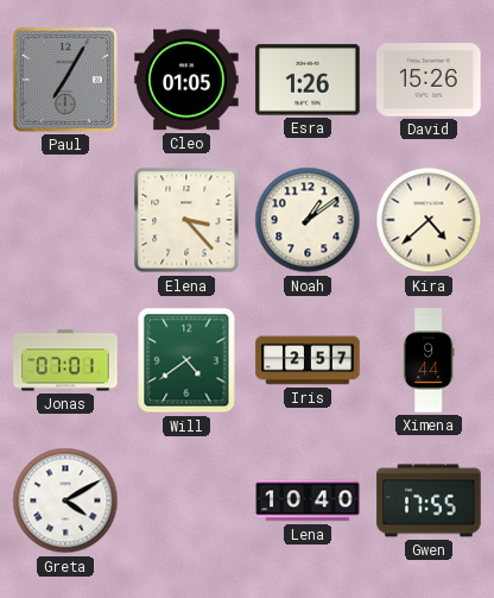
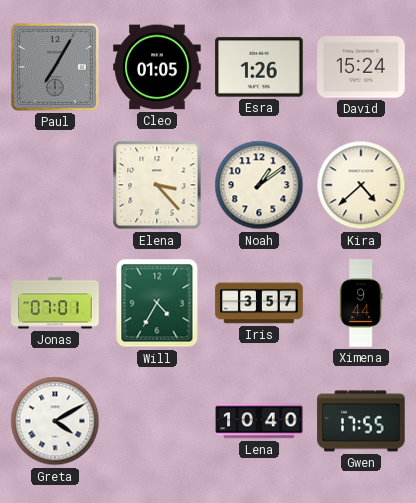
David: 15:26 -> 15:24 (361, 67)
Will: 4:39 -> 4:35 (157, 303)
Iris: 2:57 -> 3:57 (259, 303)
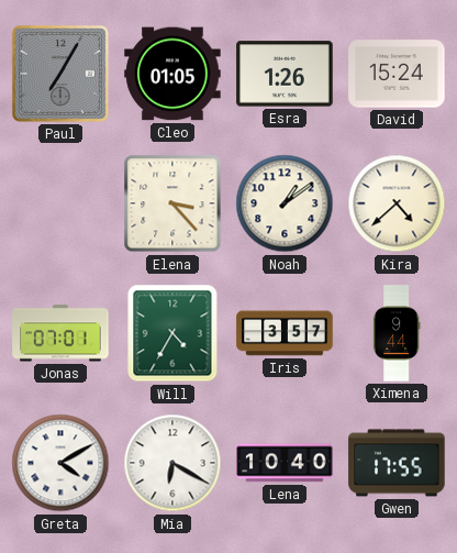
Mia: none -> 6:20 (172, 463)
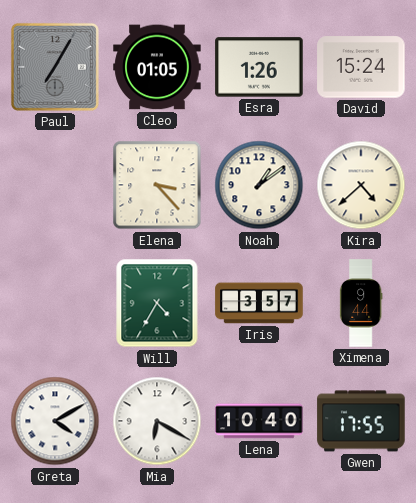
Jonas: 07:01 -> none (60, 333)
